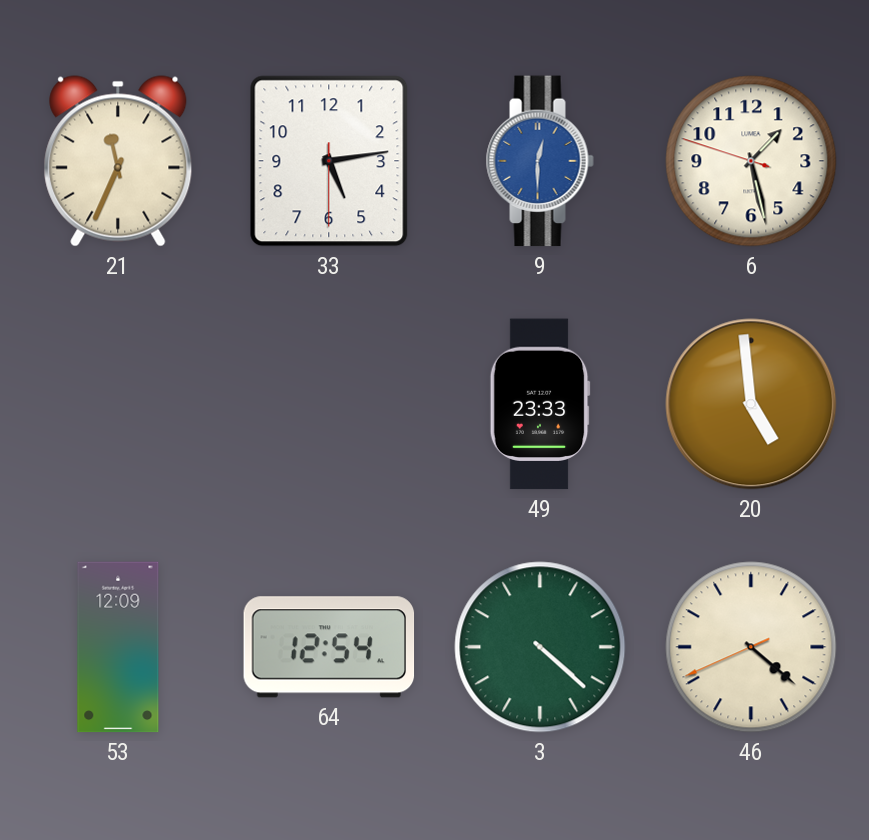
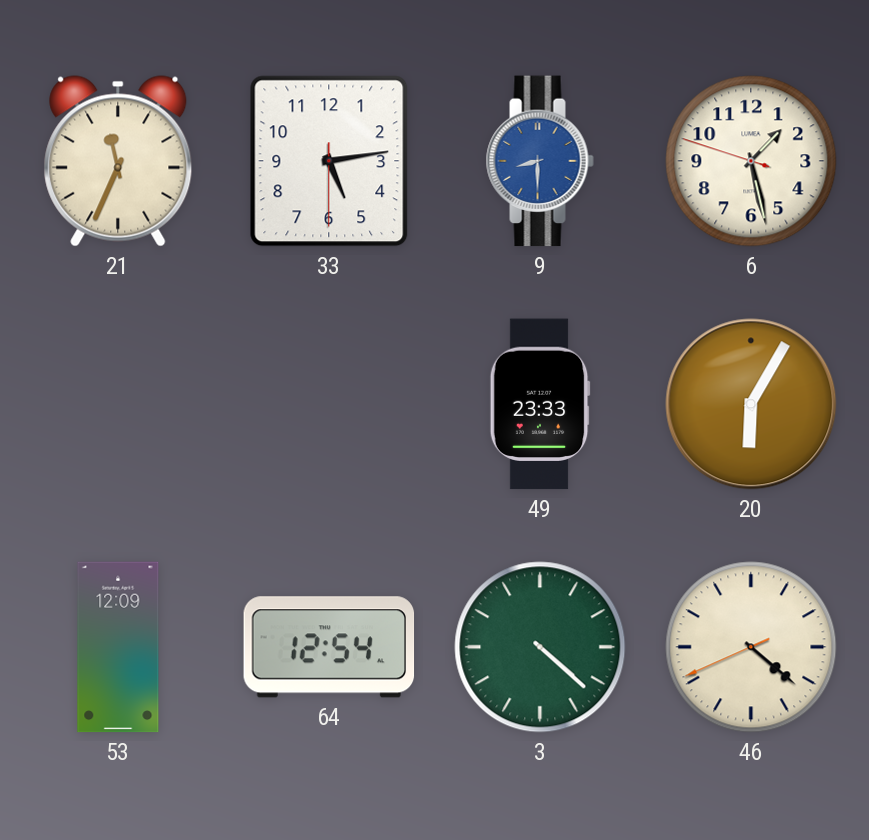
9: 12:30 -> 8:30 (540, 161)
20: 4:59 -> 6:05 (751, 404)
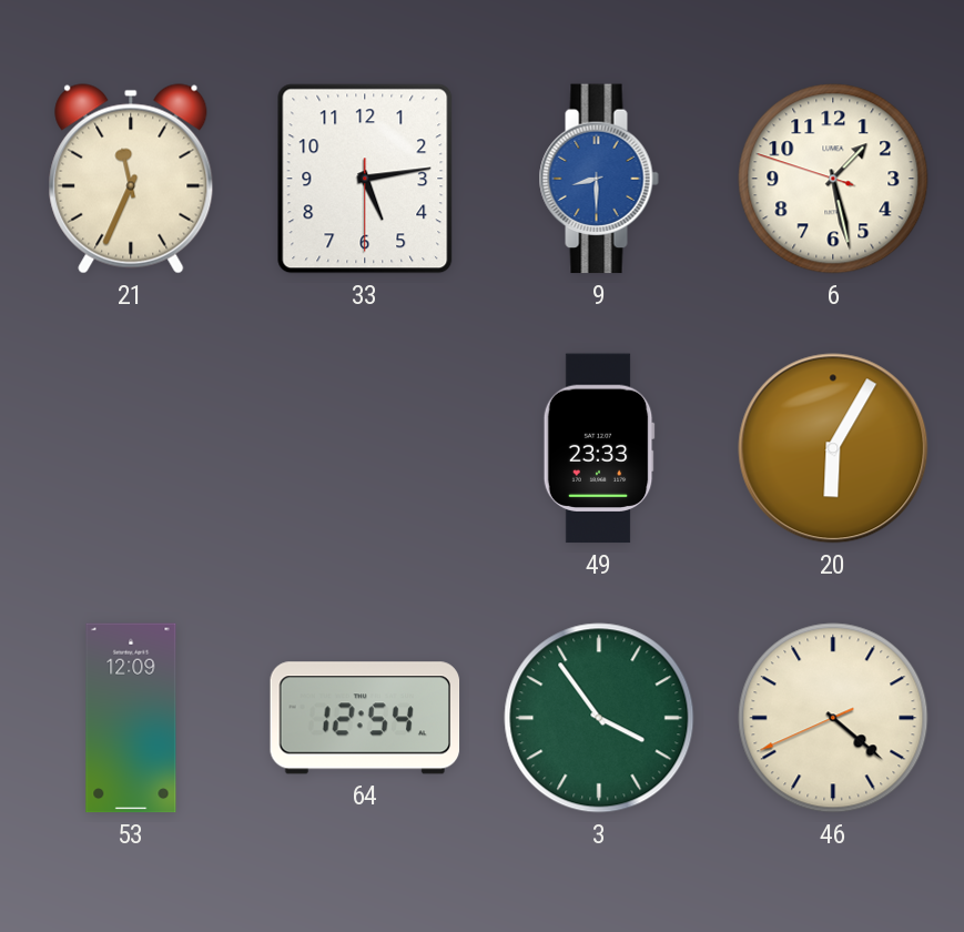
3: 4:22 -> 3:54 (599, 718)
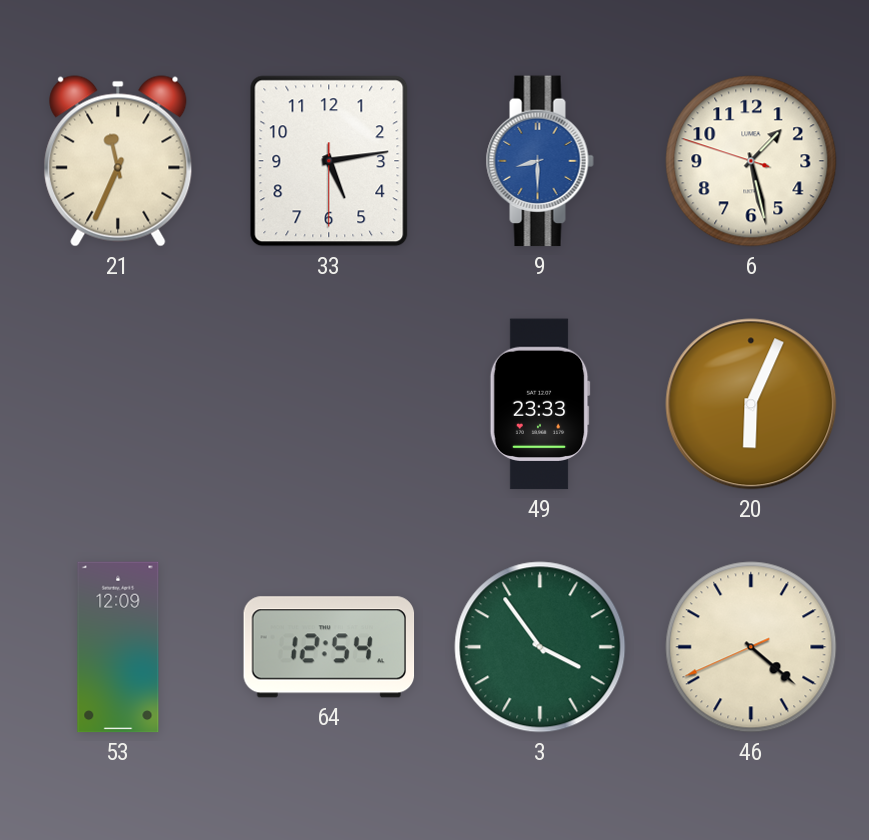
20: 6:05 -> 6:04 (751, 404)
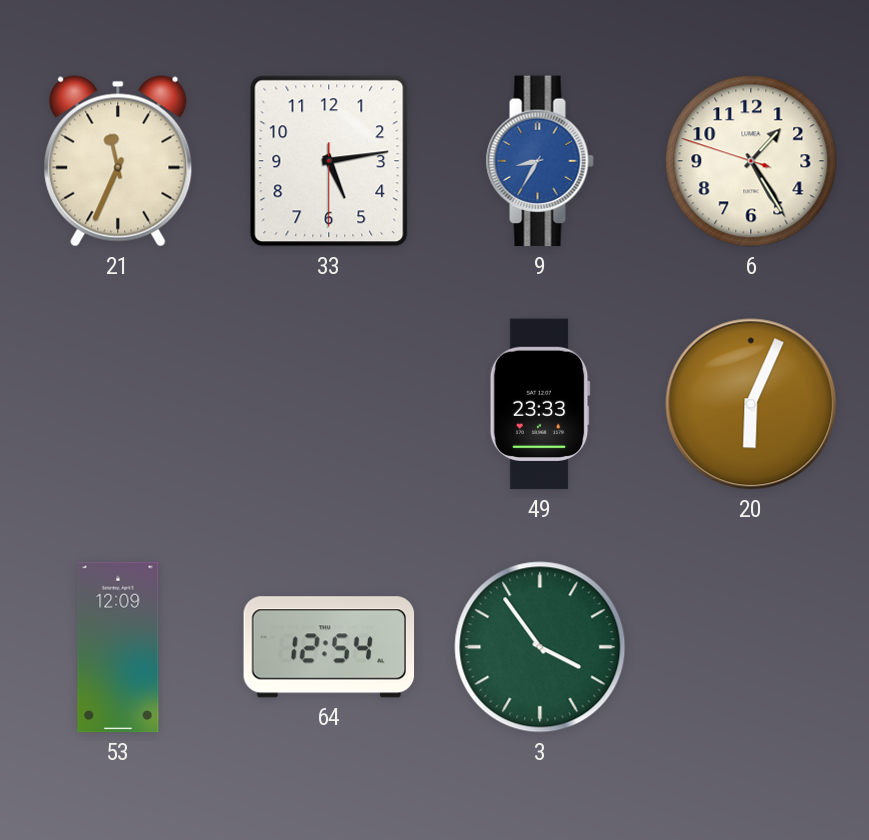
9: 8:30 -> 8:35 (540, 161)
6: 1:27 -> 1:24 (751, 161)
46: 4:21 -> none (751, 647)
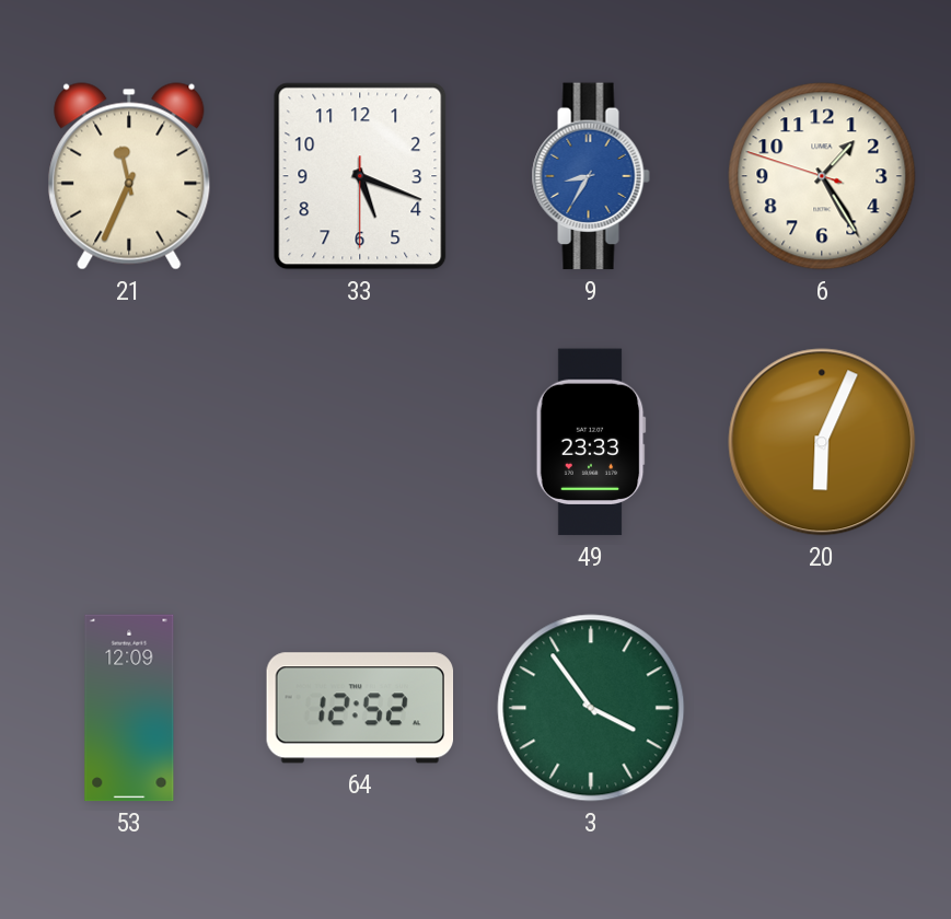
33: 5:13 -> 5:18 (360, 176)
64: 12:54 -> 12:52 (360, 708)
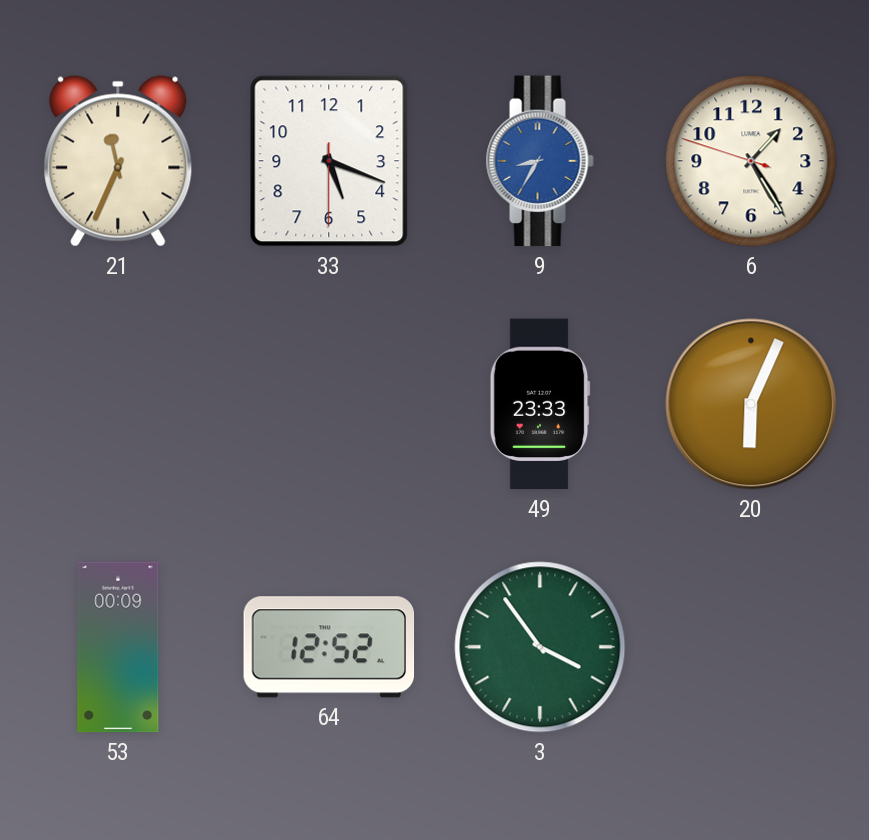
53: 12:09 -> 00:09 (118, 647)
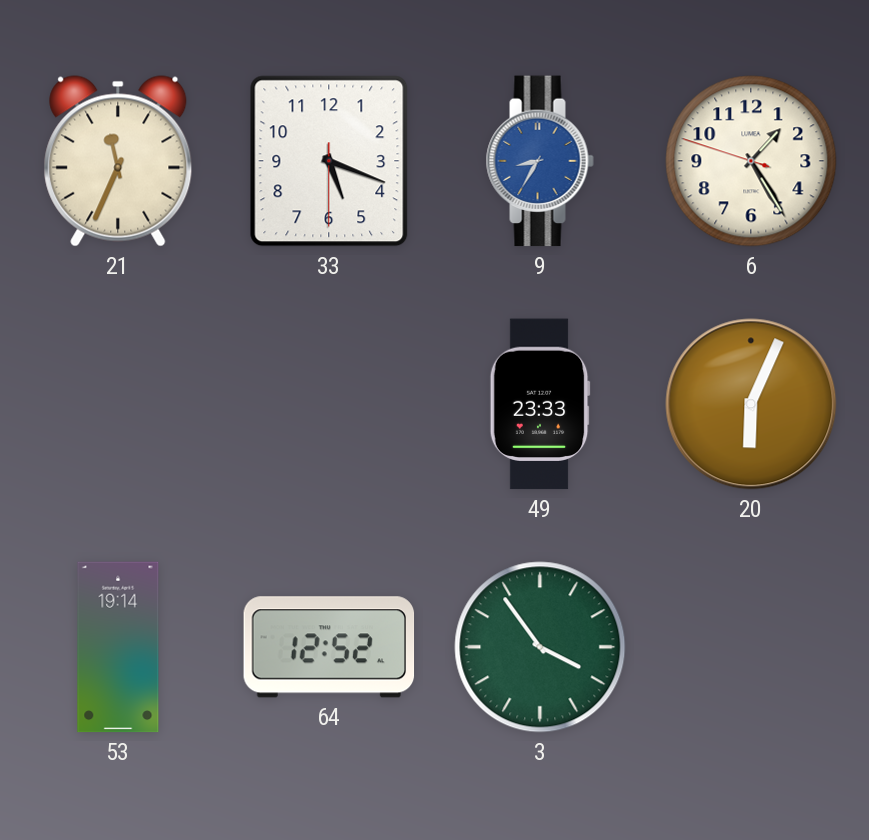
53: 00:09 -> 19:14 (118, 647)
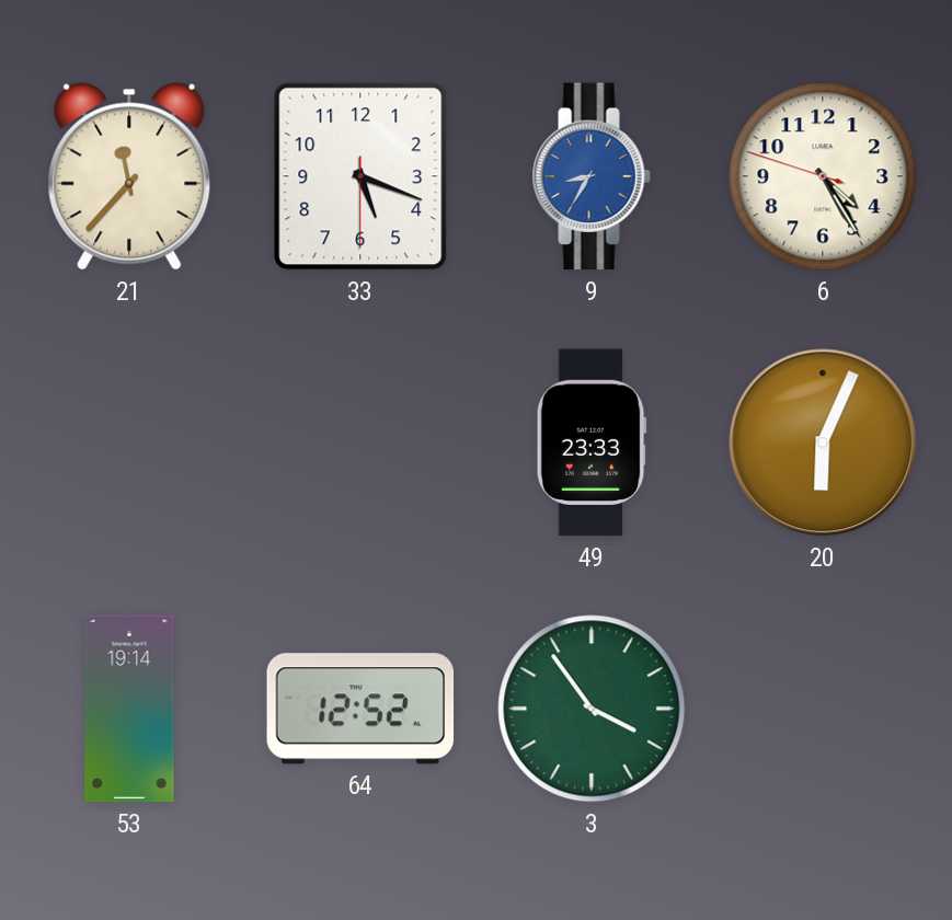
21: 11:34 -> 11:37 (129, 176)
6: 1:24 -> 4:24 (823, 176)
